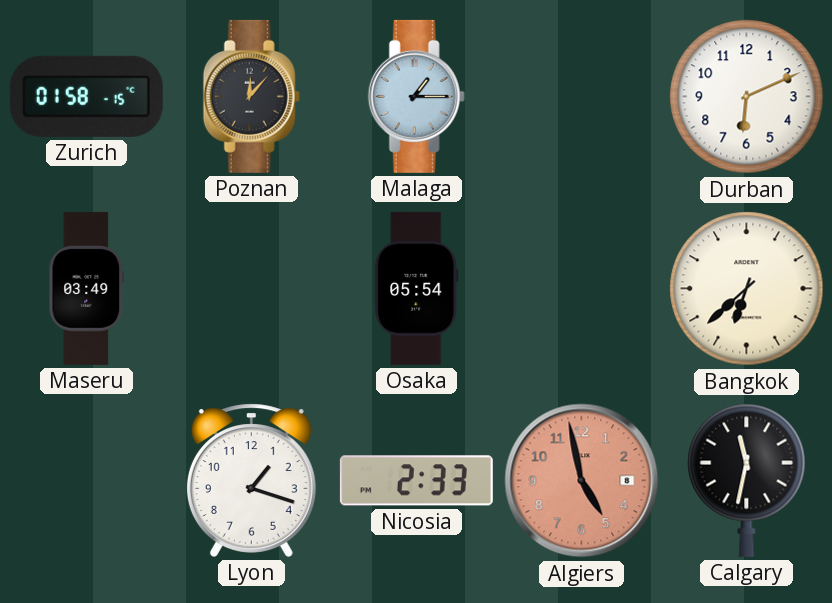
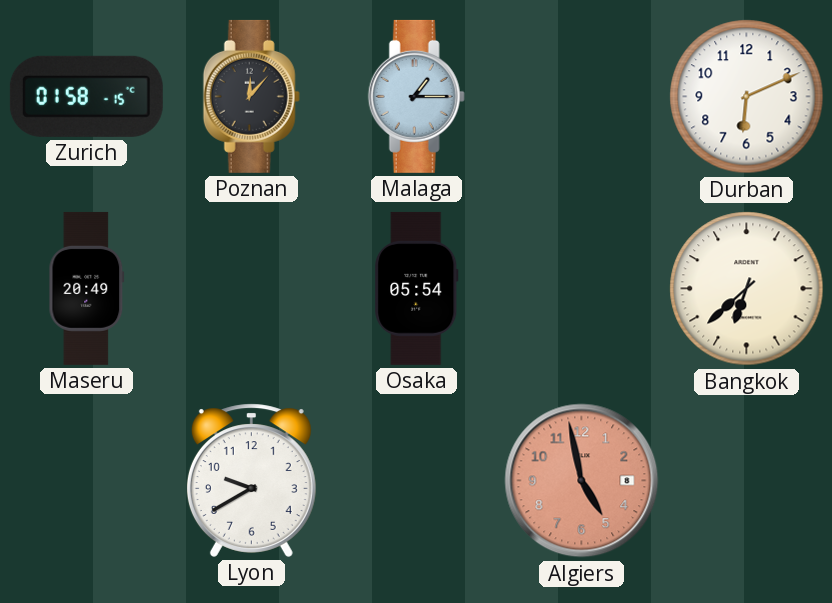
Maseru: 03:49 -> 20:49 (87, 288)
Lyon: 1:18 -> 9:40 (251, 480)
Nicosia: 2:33 -> none (416, 481)
Calgary: 11:32 -> none (747, 480)
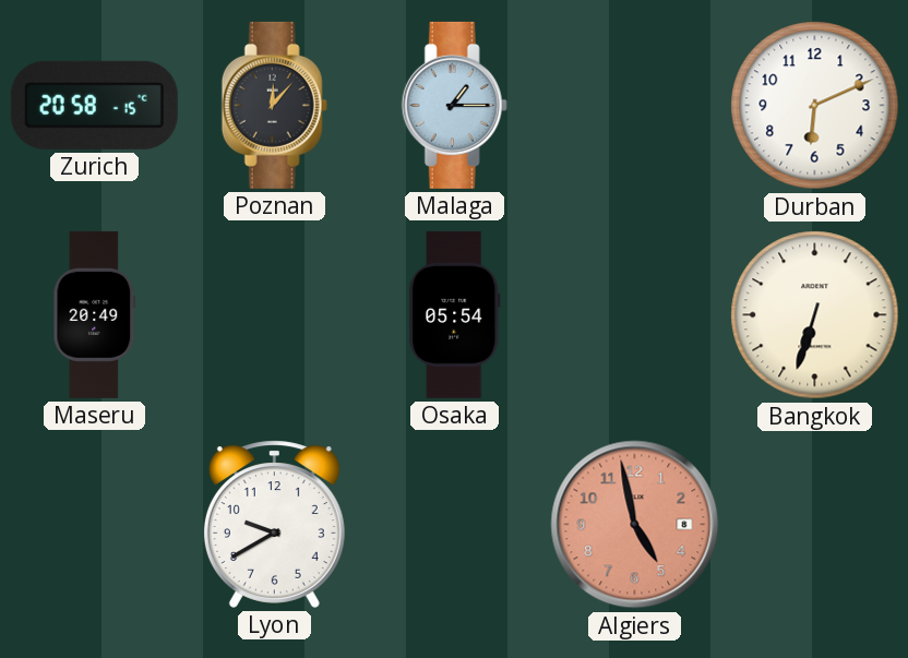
Zurich: 01:58 -> 20:58 (94, 105)
Bangkok: 6:38 -> 6:33 (815, 315)
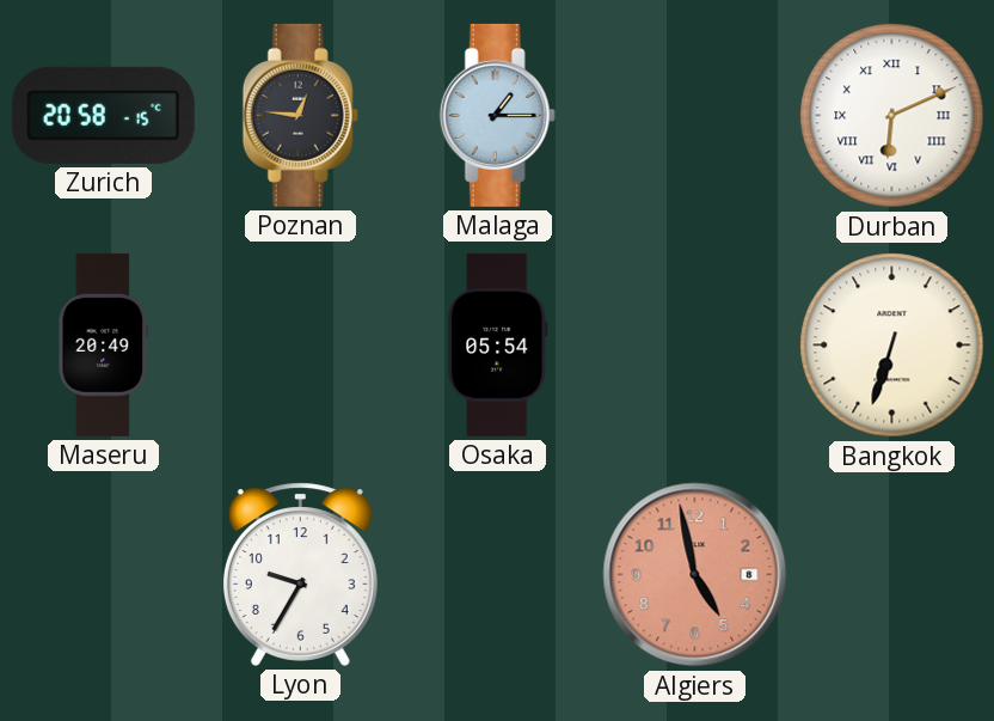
Poznan: 12:07 -> 12:46 (300, 115)
Durban numerals: Arabic -> Roman (892, 116)
Lyon: 9:40 -> 9:35 (300, 574)
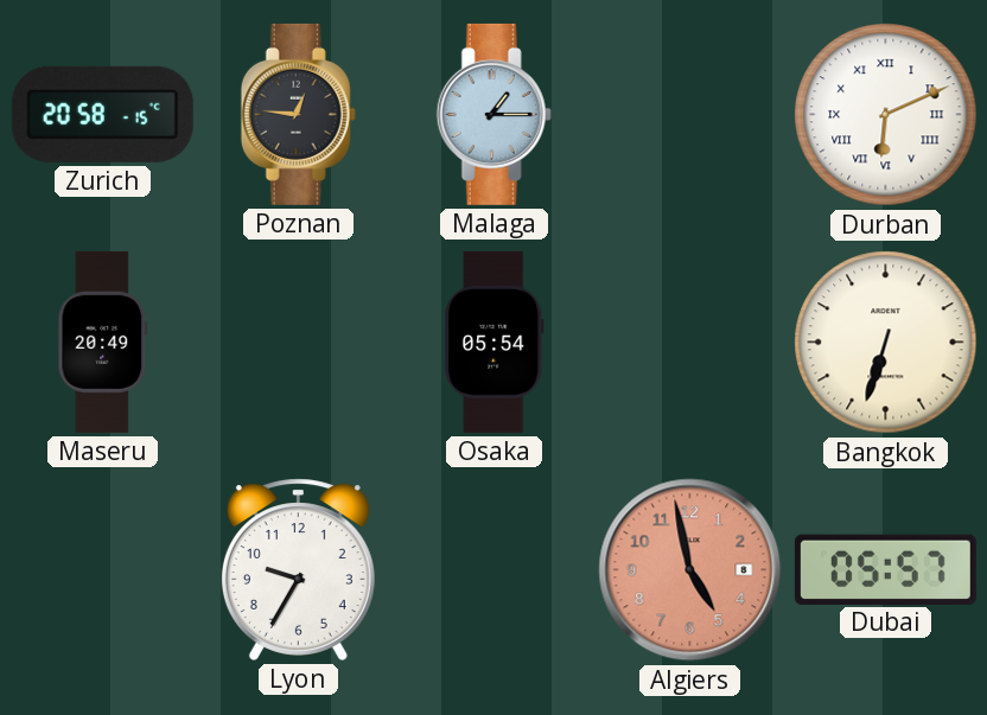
Dubai: none -> 05:57 (885, 569)
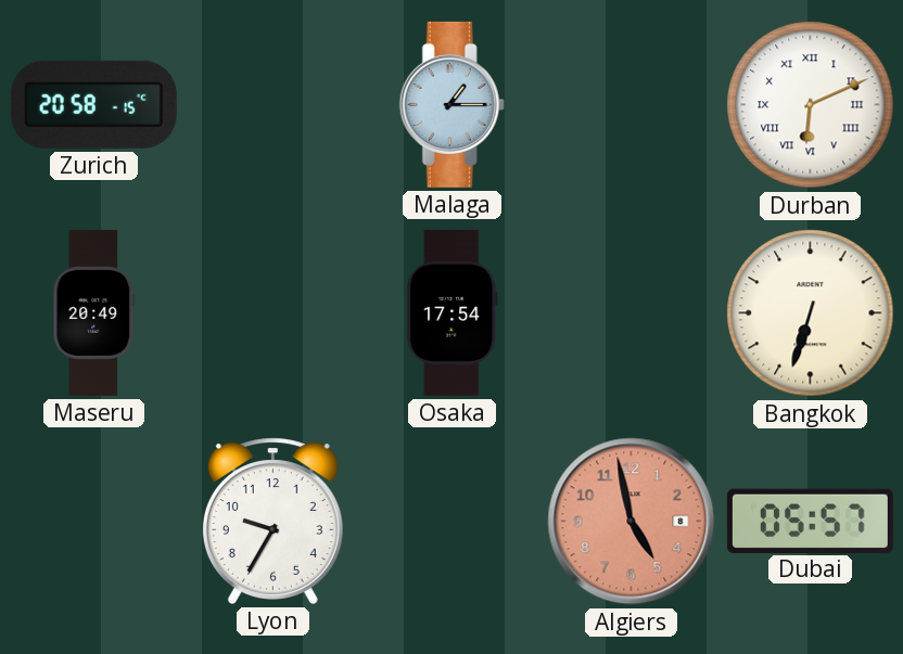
Poznan: 12:46 -> none (298, 114)
Osaka: 05:54 -> 17:54 (453, 312)
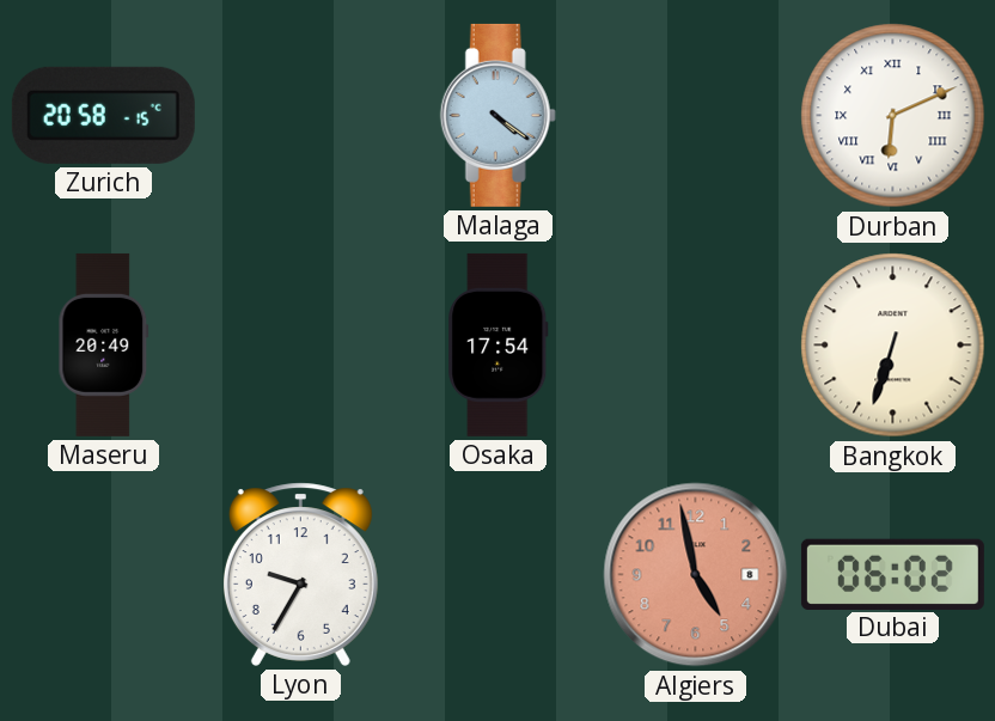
Malaga: 1:15 -> 4:21 (497, 115)
Dubai: 05:57 -> 06:02 (892, 574)
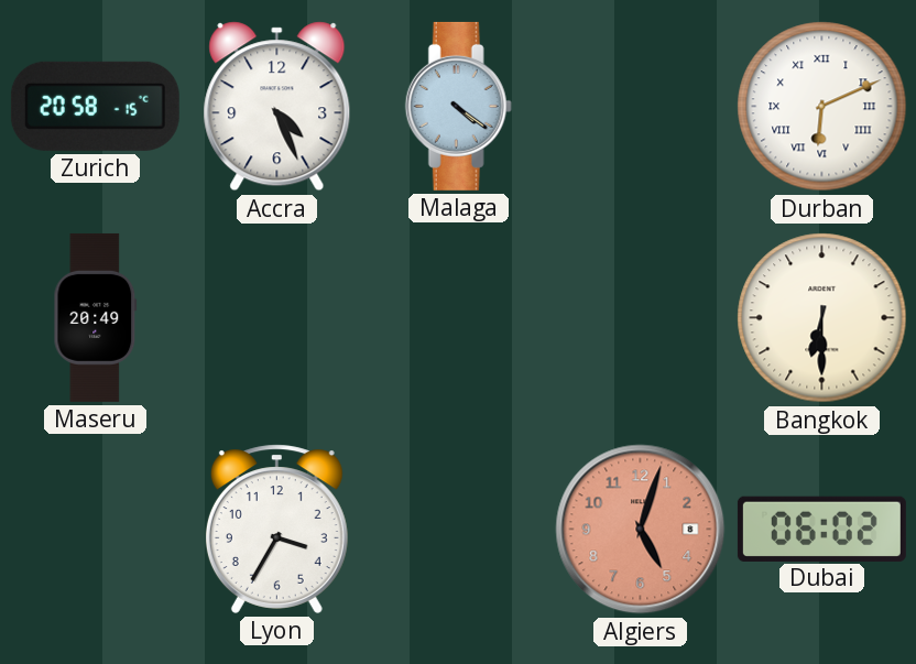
Accra: none -> 4:26 (277, 107)
Osaka: 17:54 -> none (499, 344)
Bangkok: 6:33 -> 6:30 (822, 318)
Lyon: 9:35 -> 3:35 (276, 529)
Algiers: 4:58 -> 5:03 (641, 530)
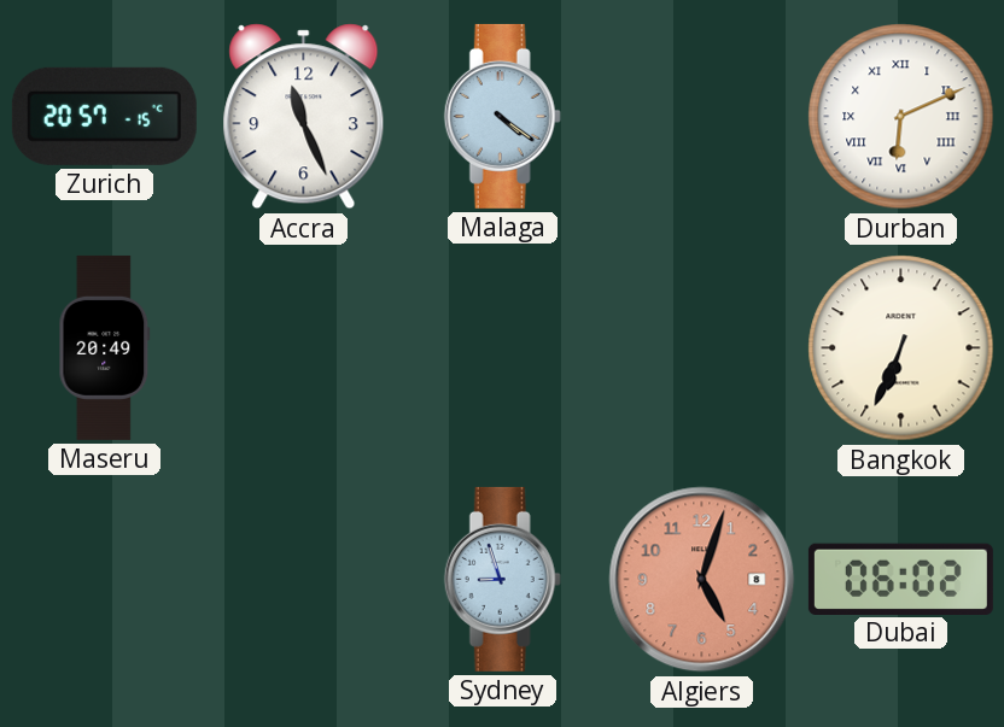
Zurich: 20:58 -> 20:57 (104, 116)
Accra: 4:26 -> 11:26 (304, 117)
Bangkok: 6:30 -> 6:34 (901, 348)
Lyon: 3:35 -> none (276, 529)
Sydney: none -> 8:57 (502, 579)
